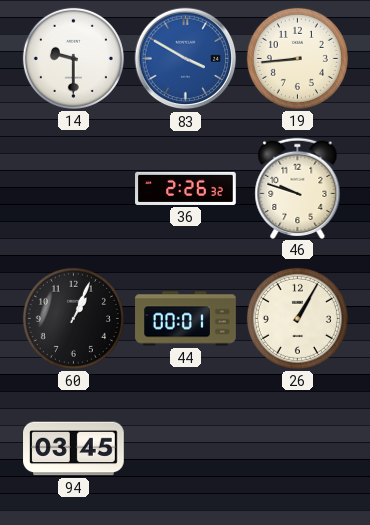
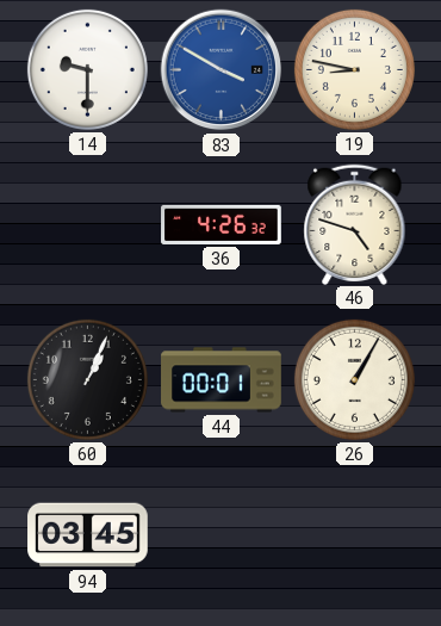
19: 8:44 -> 8:47 (354, 69)
36: 2:26 -> 4:26 (222, 224)
46: 9:48 -> 4:48 (355, 224)
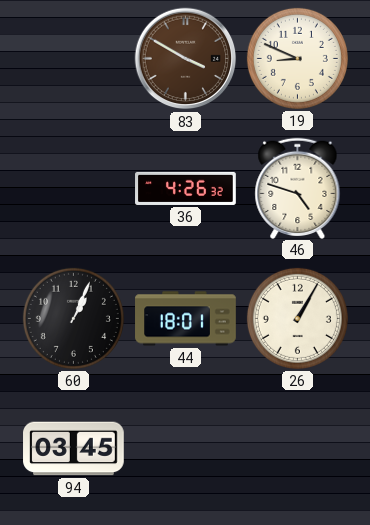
14: 9:30 -> none (87, 69)
83 dial: blue -> brown (186, 59)
19: 8:47 -> 8:49 (297, 58)
44: 00:01 -> 18:01 (186, 319)
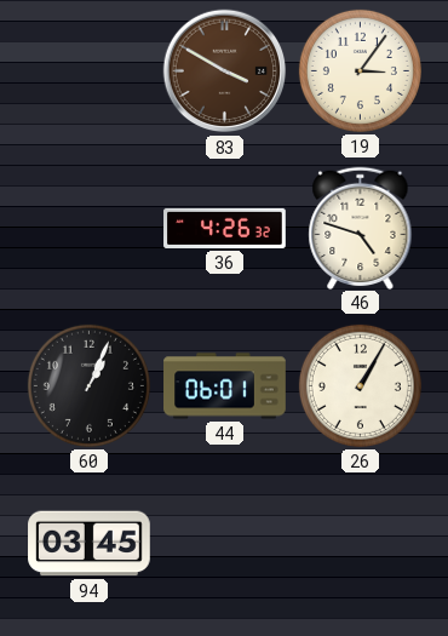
19: 8:49 -> 3:06 (360, 70)
44: 18:01 -> 06:01 (225, 386)
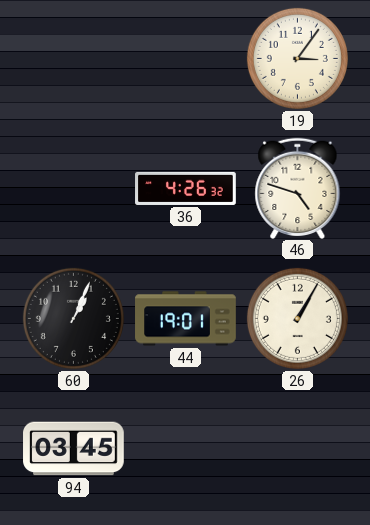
83: 3:50 -> none (225, 71)
44: 06:01 -> 19:01 (186, 319)
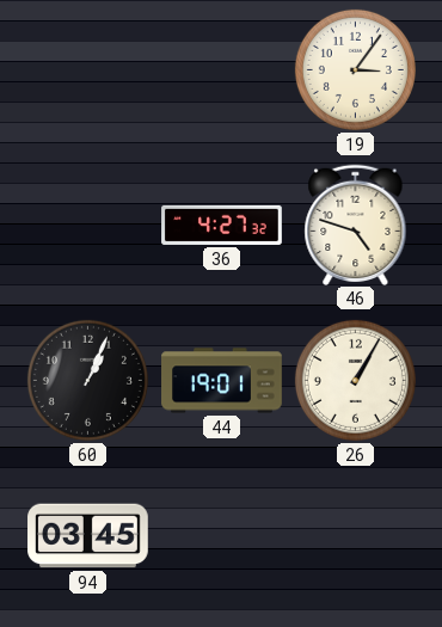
36: 4:26 -> 4:27 (222, 225)
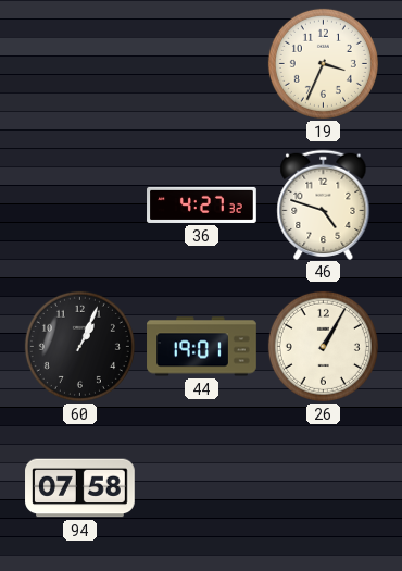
19: 3:06 -> 3:34 (323, 63)
94: 03:45 -> 07:58 (80, 488)
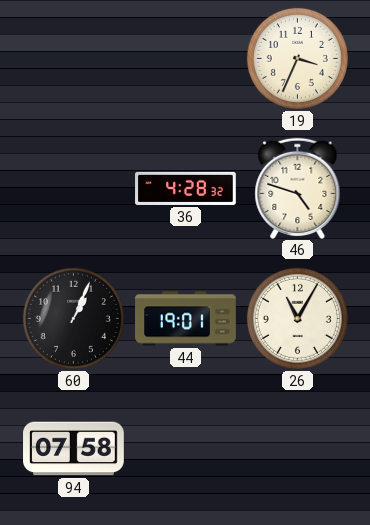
36: 4:27 -> 4:28 (186, 188)
26: 1:05 -> 11:05 (297, 318)
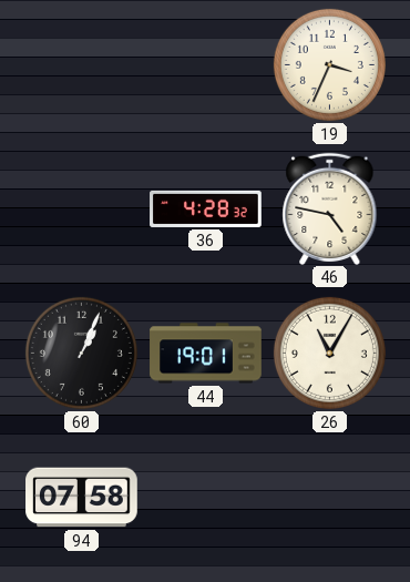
46: 4:48 -> 4:47 (330, 208)
